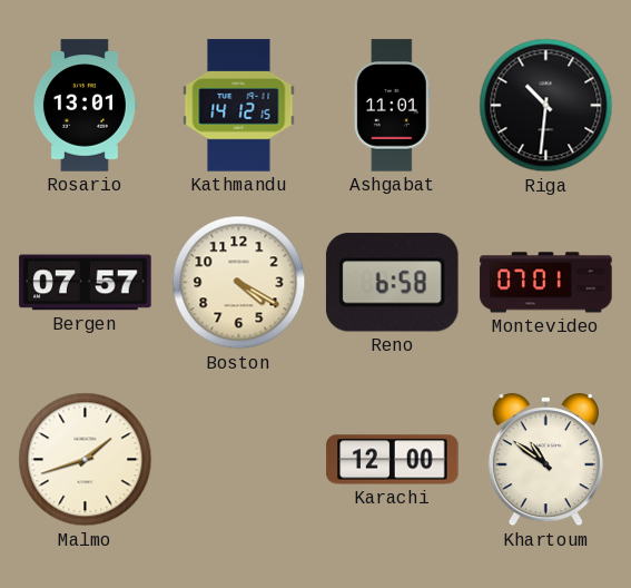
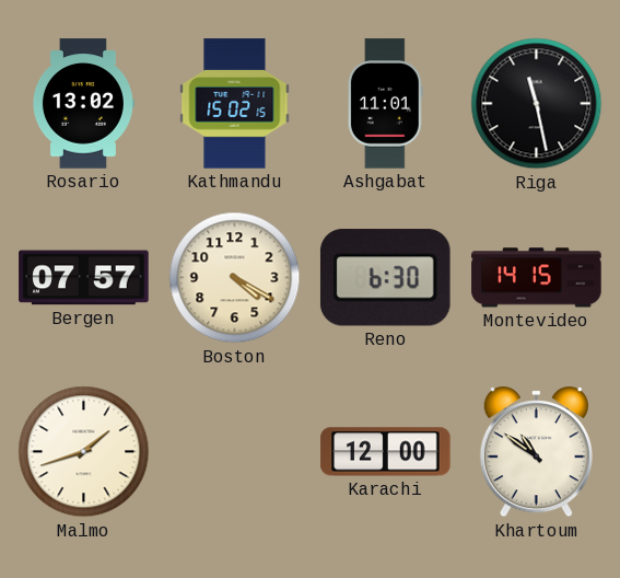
Rosario: 13:01 -> 13:02 (83, 104)
Kathmandu: 14:12 -> 15:02 (235, 104)
Riga: 10:31 -> 11:28 (537, 104)
Reno: 6:58 -> 6:30 (385, 278)
Montevideo: 07:01 -> 14:15 (537, 278)
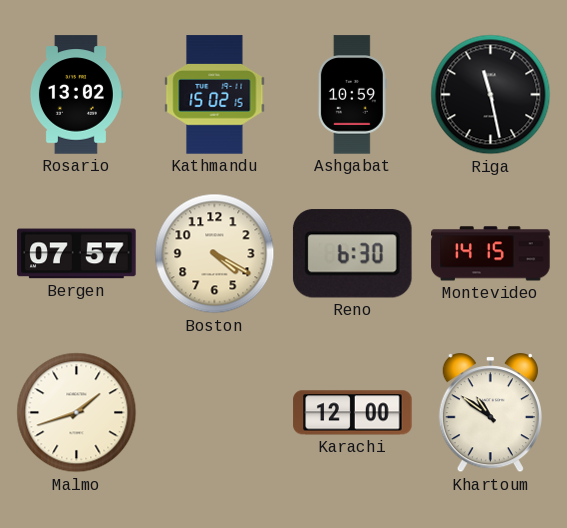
Ashgabat: 11:01 -> 10:59 (352, 95)
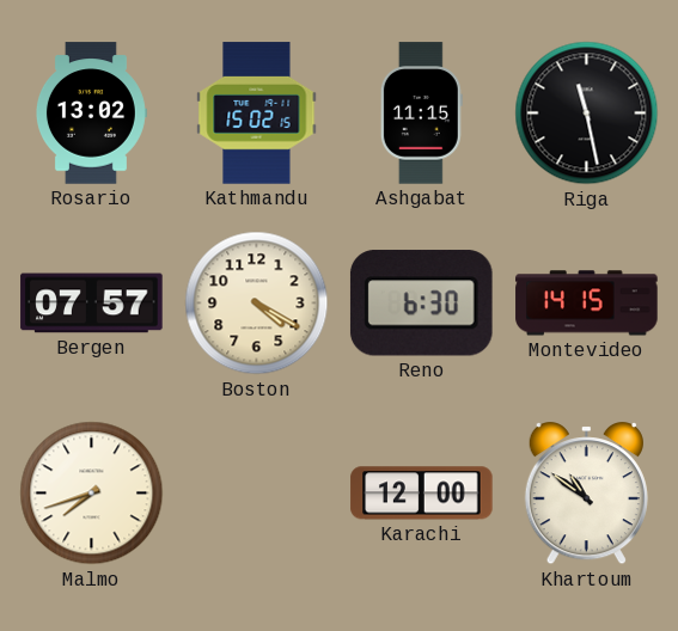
Ashgabat: 10:59 -> 11:15 (421, 114)
Malmo: 1:42 -> 7:42 (92, 494)
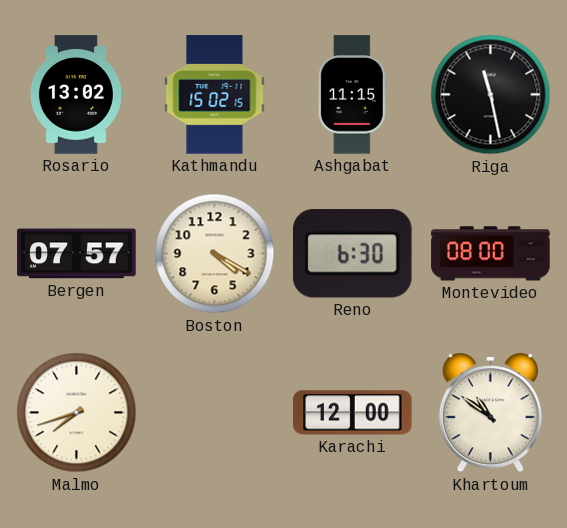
Montevideo: 14:15 -> 08:00 (491, 254)
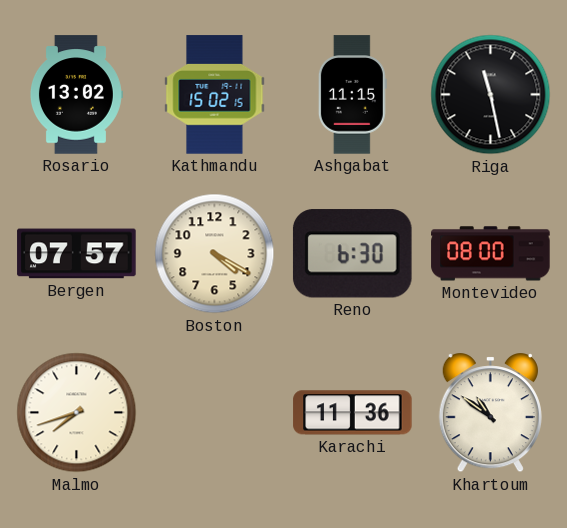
Karachi: 12:00 -> 11:36 (353, 413)
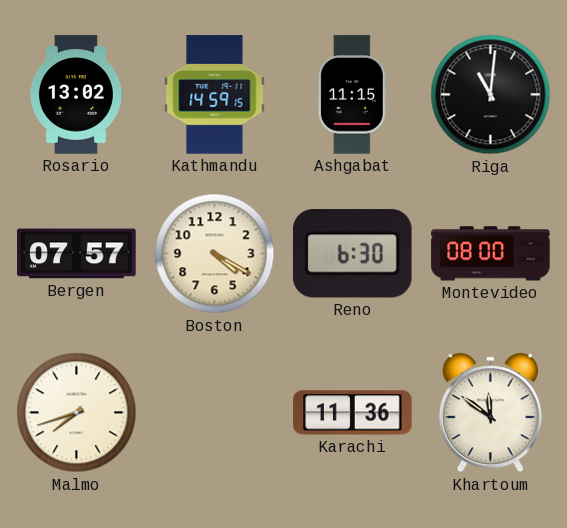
Kathmandu: 15:02 -> 14:59 (215, 95)
Riga: 11:28 -> 11:01 (491, 95)
Khartoum: 10:51 -> 11:51 (490, 413)
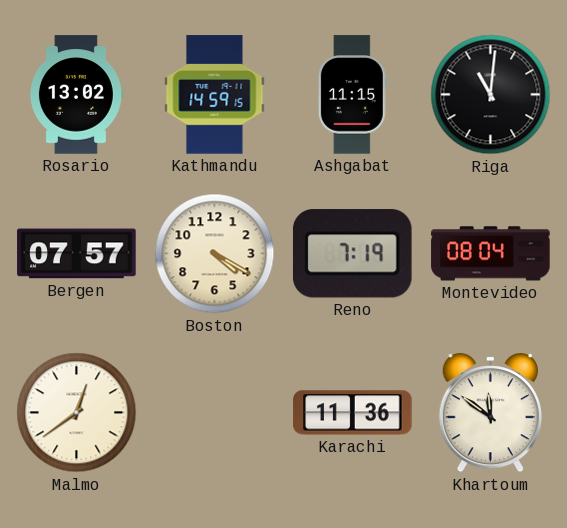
Reno: 6:30 -> 7:19 (352, 254)
Montevideo: 08:00 -> 08:04 (491, 254)
Malmo: 7:42 -> 12:39 (77, 413)
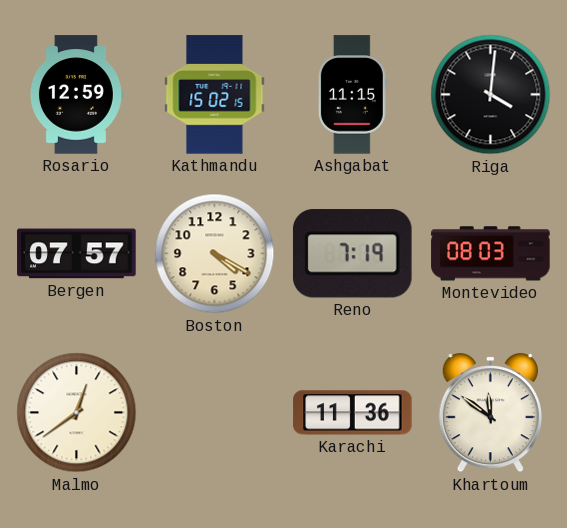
Rosario: 13:02 -> 12:59 (76, 95)
Kathmandu: 14:59 -> 15:02 (215, 95)
Riga: 11:01 -> 4:01 (491, 95)
Montevideo: 08:04 -> 08:03 (491, 254)
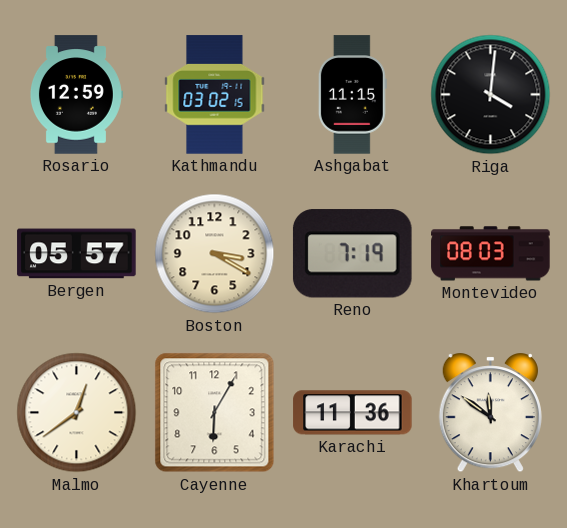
Kathmandu: 15:02 -> 03:02 (215, 95)
Bergen: 07:57 -> 05:57 (77, 254)
Boston: 4:20 -> 3:20 (215, 254)
Cayenne: none -> 6:05 (215, 413)
